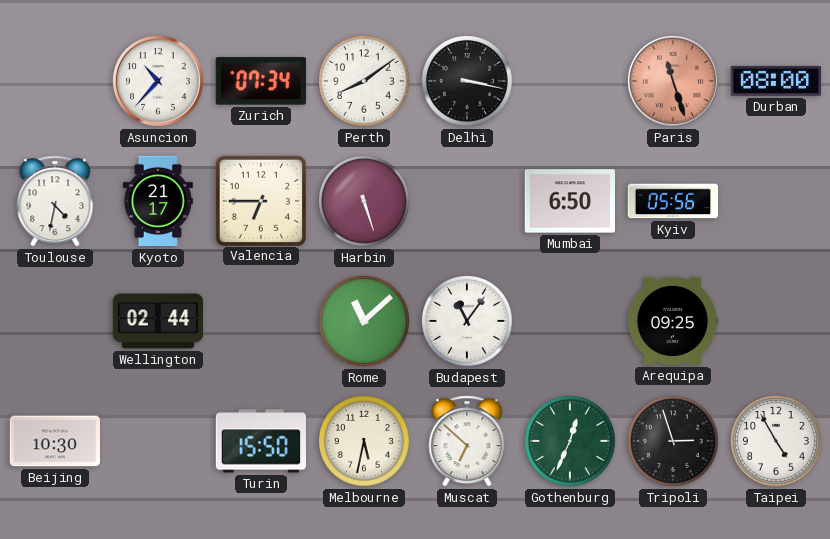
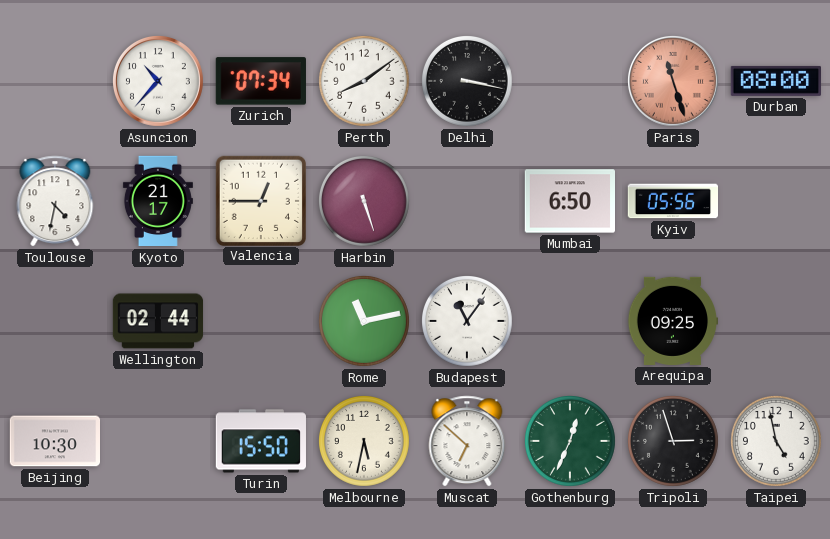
Valencia: 6:45 -> 12:45 (260, 200)
Rome: 11:08 -> 11:13 (365, 322)
Taipei: 4:55 -> 4:58 (777, 442)
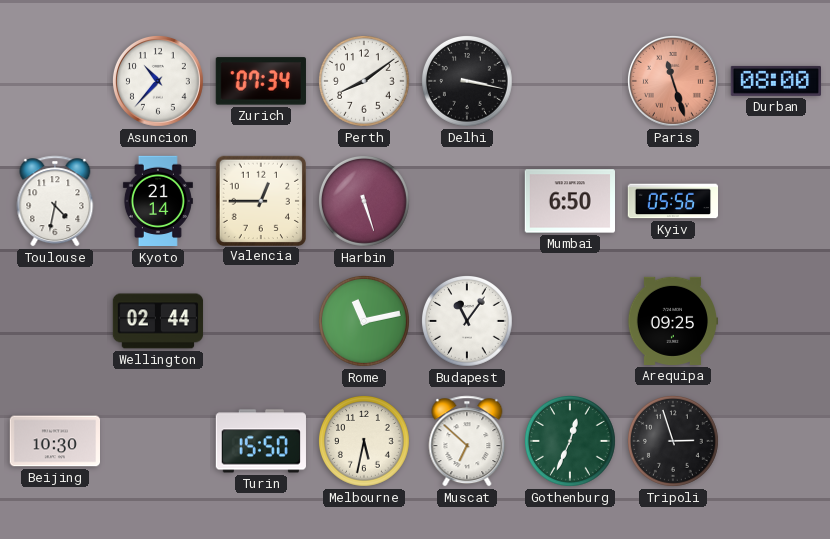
Kyoto: 21:17 -> 21:14 (158, 201)
Taipei: 4:58 -> none (777, 442)
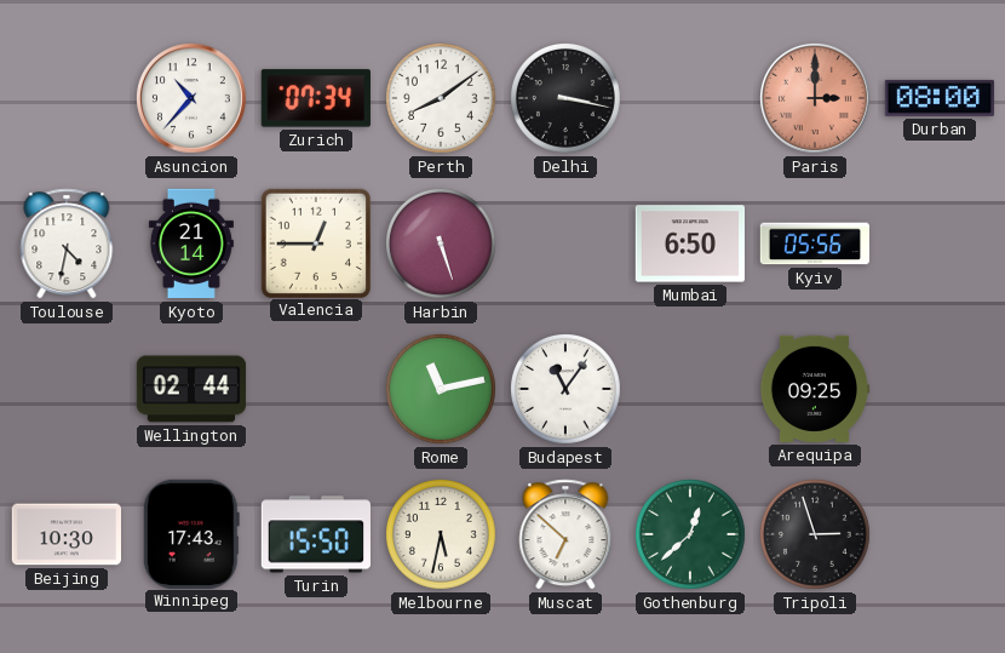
Paris: 11:27 -> 3:00 (815, 98)
Winnipeg: none -> 17:43 (191, 533)
Gothenburg: 12:34 -> 12:38 (691, 535)
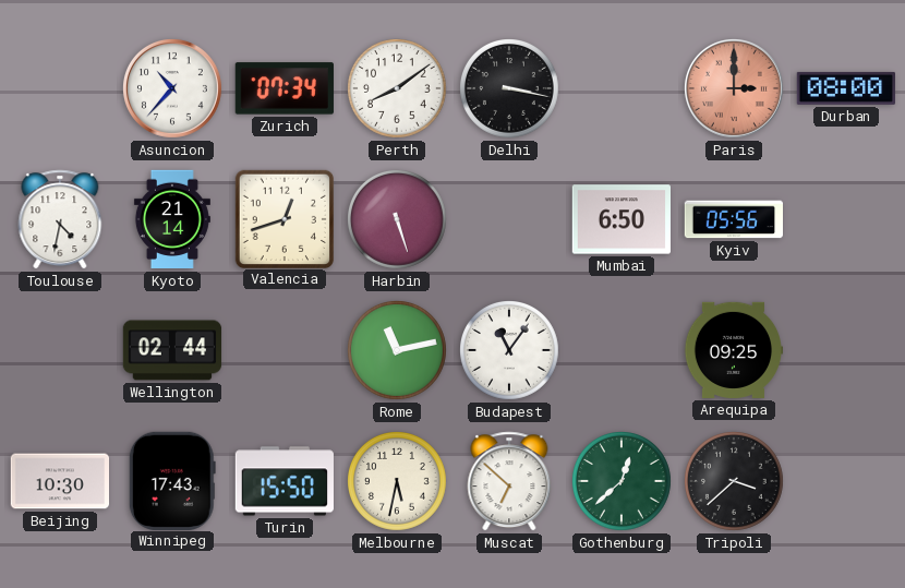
Valencia: 12:45 -> 12:42 (283, 218)
Tripoli: 2:57 -> 3:38 (735, 482)
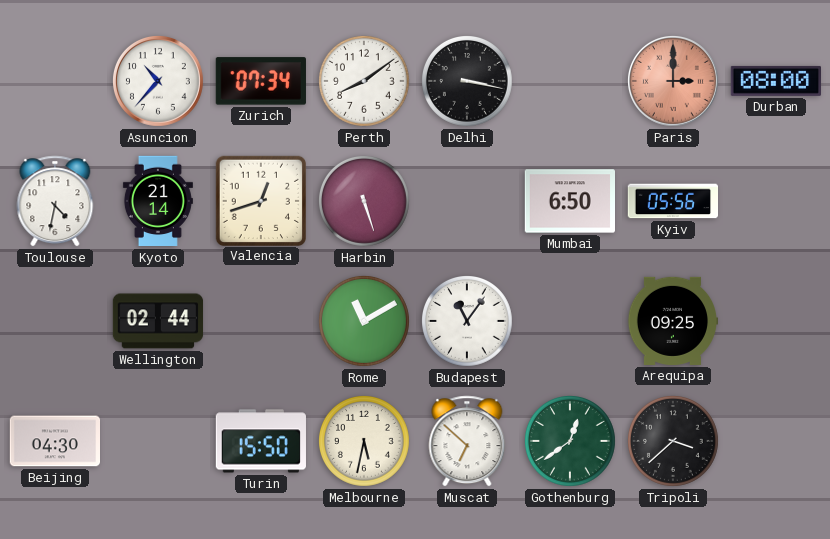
Rome: 11:13 -> 11:10 (365, 322)
Beijing: 10:30 -> 04:30 (54, 441)
Winnipeg: 17:43 -> none (172, 480)
Gothenburg: 12:38 -> 12:39 (571, 442)
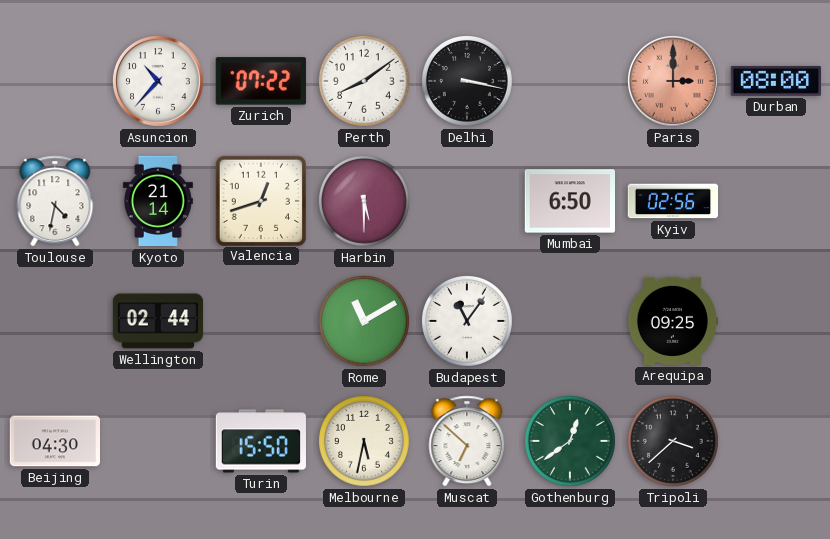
Zurich: 07:34 -> 07:22 (261, 81)
Harbin: 5:27 -> 5:30 (365, 202)
Kyiv: 05:56 -> 02:56 (672, 201)
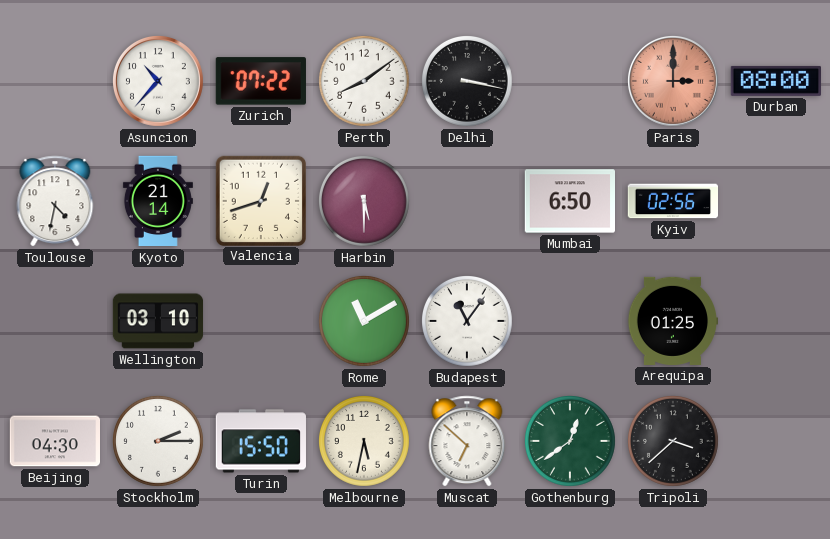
Wellington: 02:44 -> 03:10 (158, 321)
Arequipa: 09:25 -> 01:25 (672, 321)
Stockholm: none -> 2:15 (159, 442)
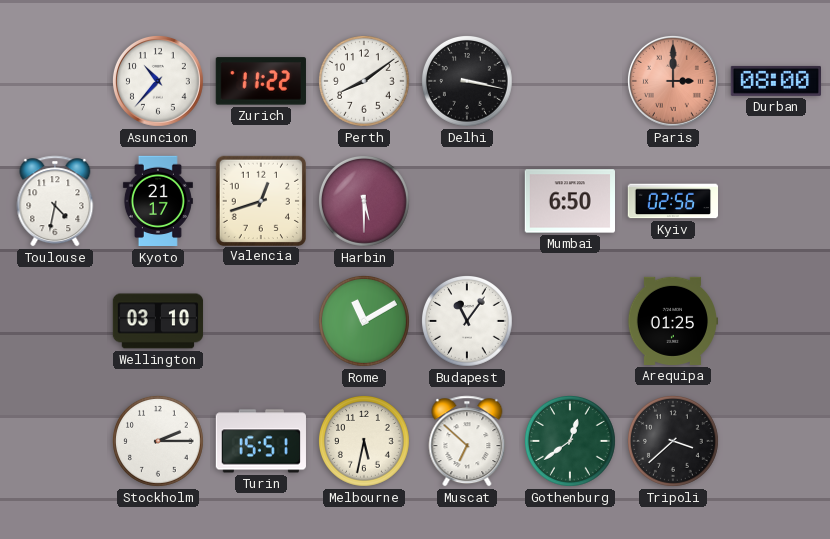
Zurich: 07:22 -> 11:22 (261, 81)
Kyoto: 21:14 -> 21:17 (158, 201)
Beijing: 04:30 -> none (54, 441)
Turin: 15:50 -> 15:51 (260, 441)
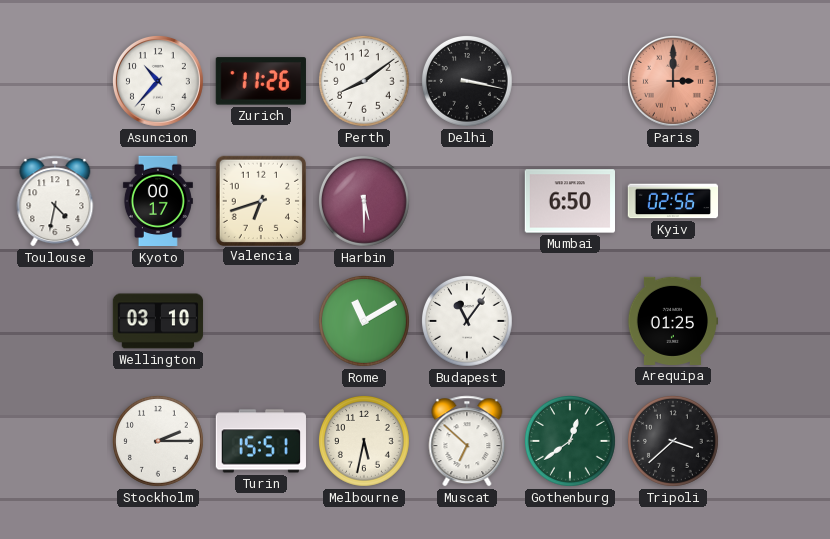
Zurich: 11:22 -> 11:26 (261, 81)
Durban: 08:00 -> none (775, 81)
Kyoto: 21:17 -> 00:17 (158, 201)
Valencia: 12:42 -> 6:42 (260, 200)
